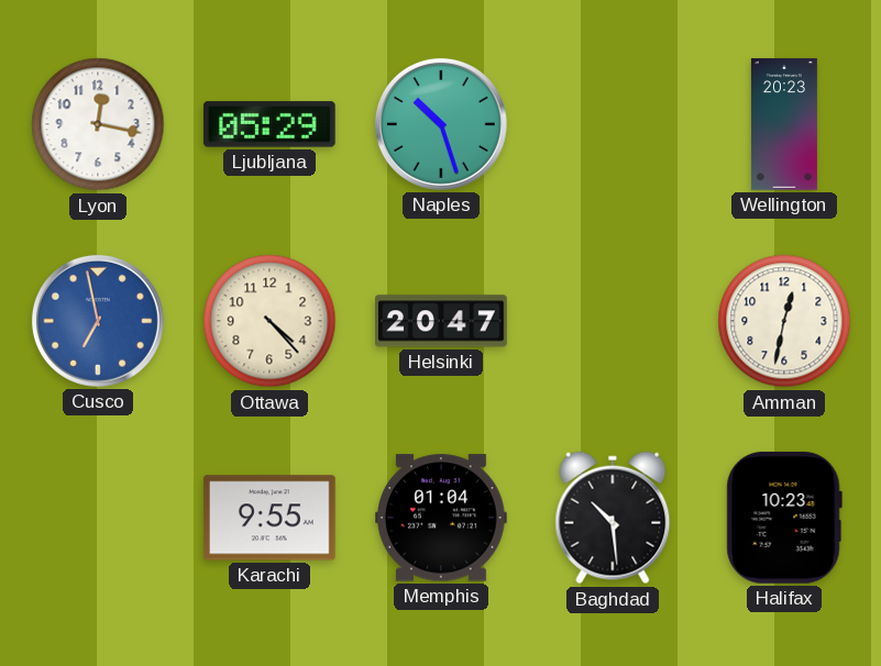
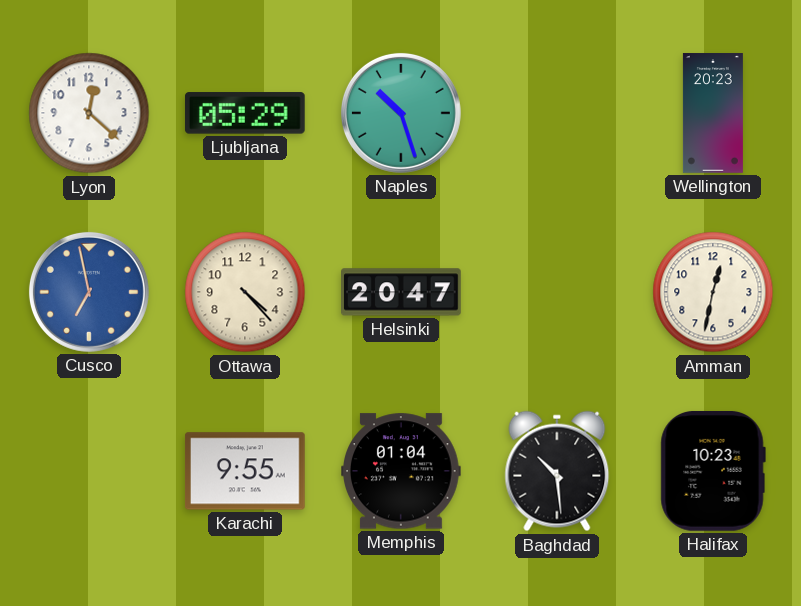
Lyon: 12:17 -> 12:22 (89, 113)
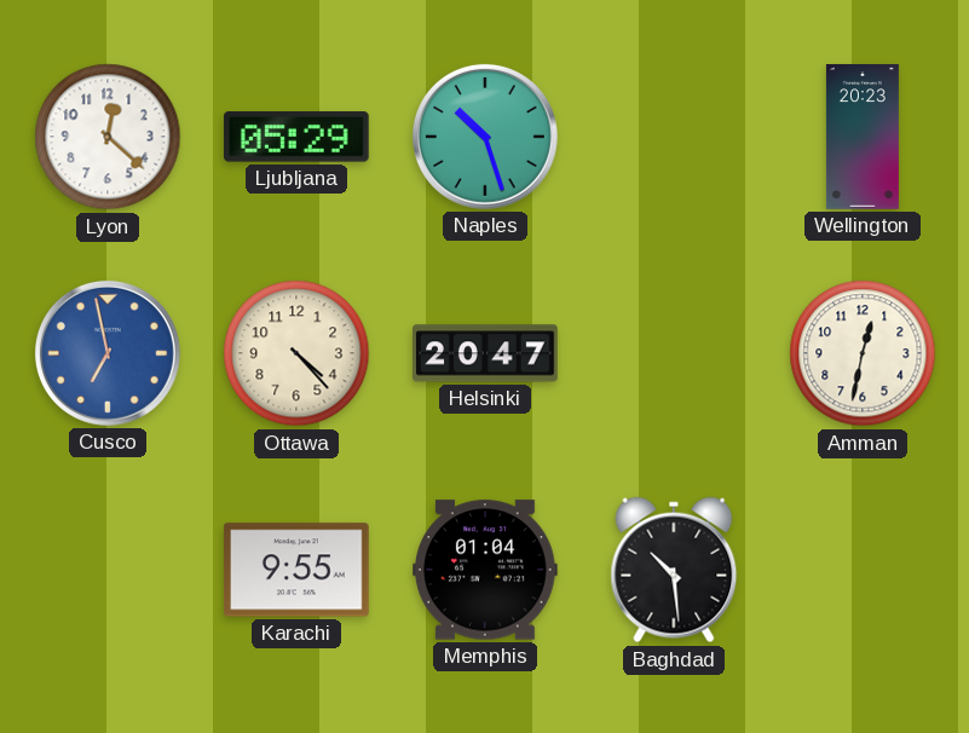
Halifax: 10:23 -> none (713, 471)
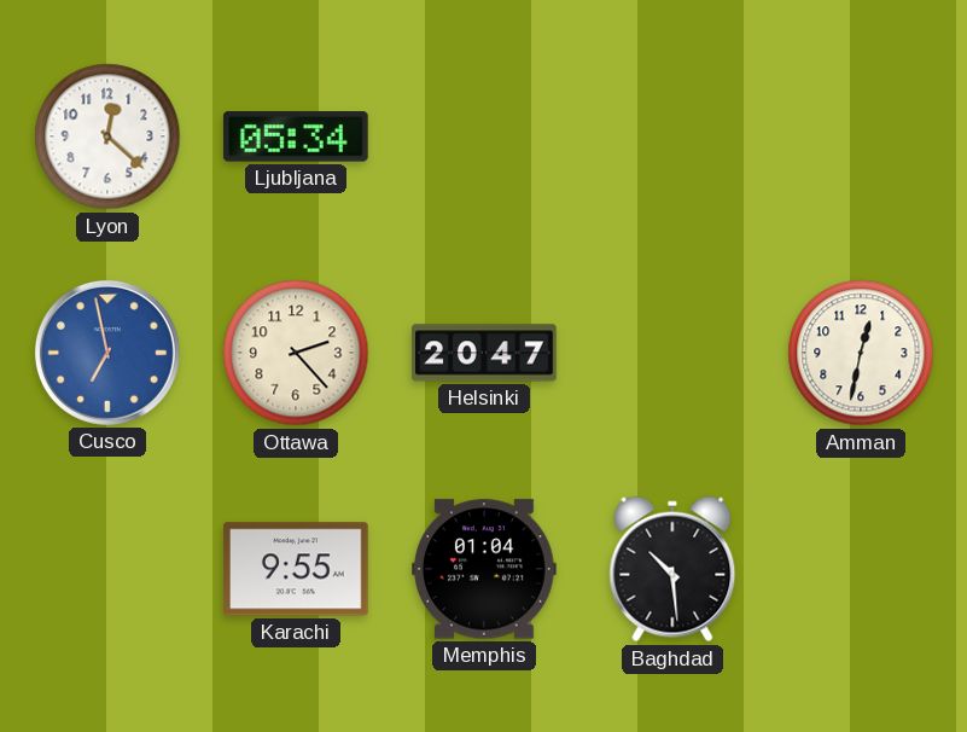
Ljubljana: 05:29 -> 05:34 (296, 136)
Naples: 10:27 -> none (485, 137)
Wellington: 20:23 -> none (863, 137)
Ottawa: 4:23 -> 2:23 (296, 353)
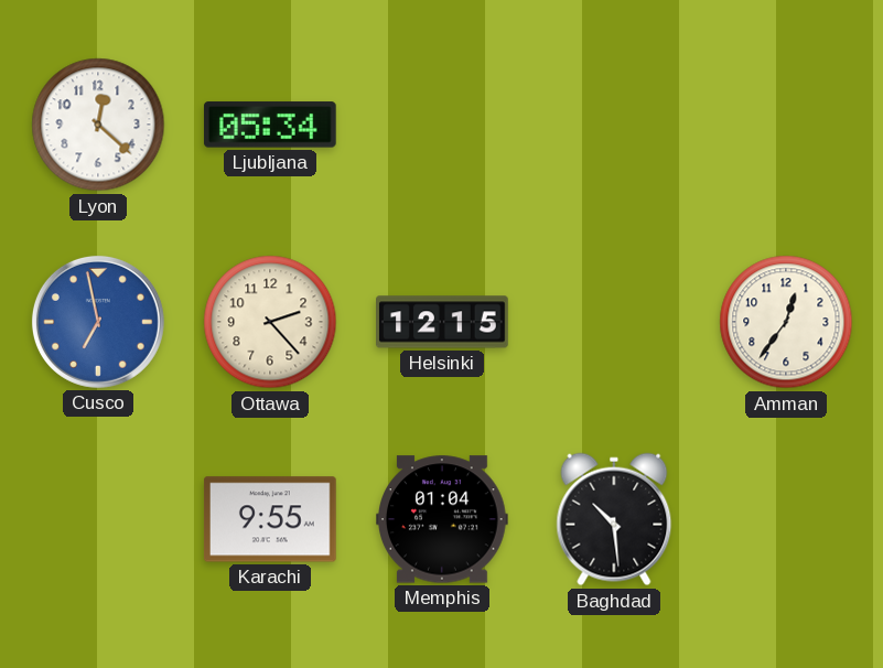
Helsinki: 20:47 -> 12:15 (443, 322)
Amman: 12:32 -> 12:36 (786, 322)
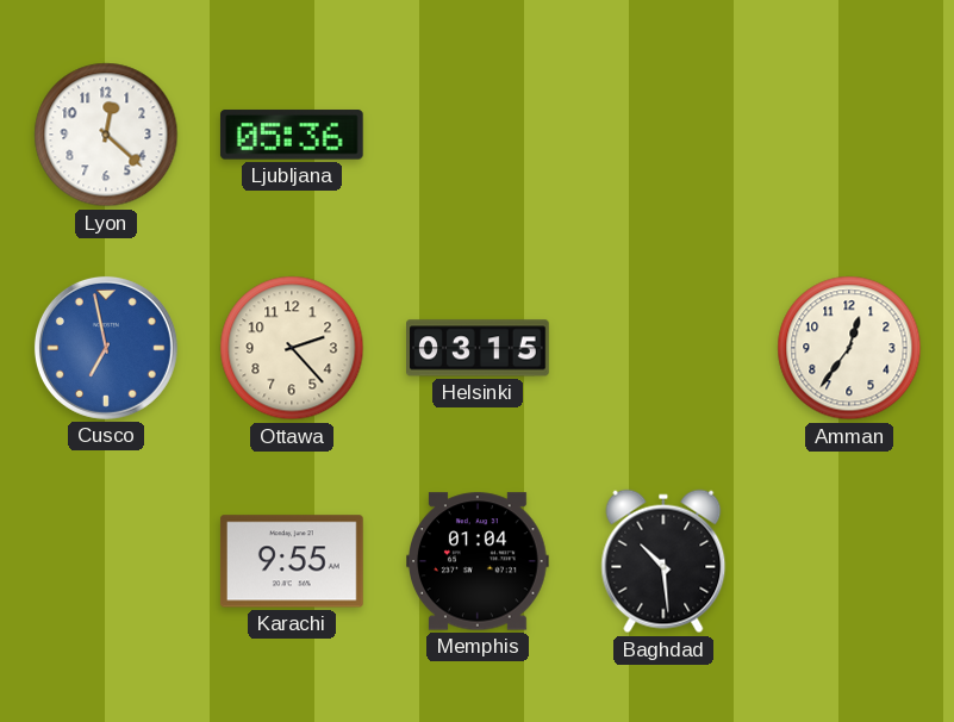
Ljubljana: 05:34 -> 05:36 (292, 135)
Helsinki: 12:15 -> 03:15 (479, 348)
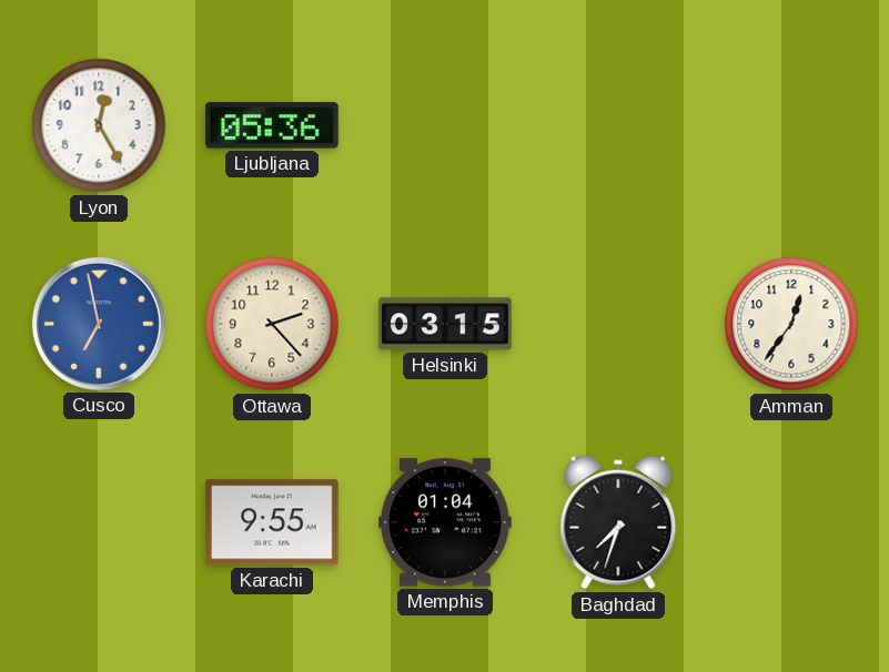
Lyon: 12:22 -> 12:25 (99, 125)
Baghdad: 10:29 -> 7:33 (618, 522)
